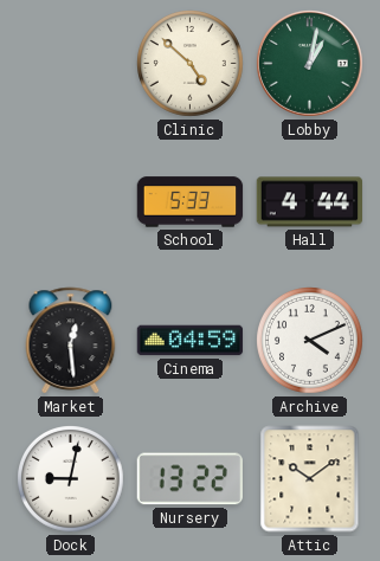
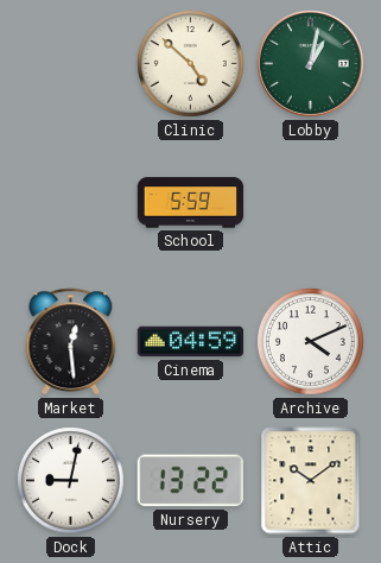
School: 5:33 -> 5:59 (191, 203)
Hall: 4:44 -> none (310, 202)
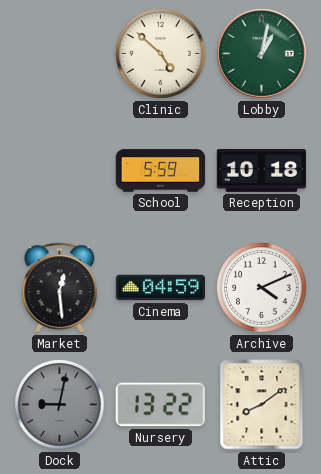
Reception: none -> 10:18 (262, 171)
Dock dial: white -> grey (60, 405)
Attic: 10:09 -> 8:09 (262, 405)
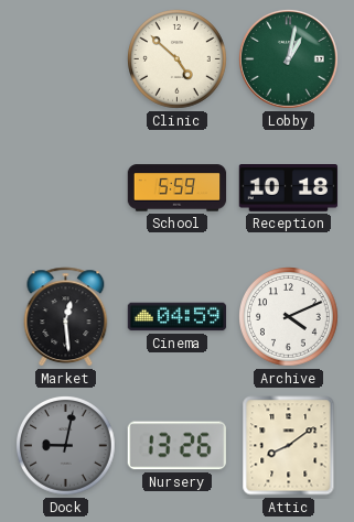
Nursery: 13:22 -> 13:26 (176, 446)
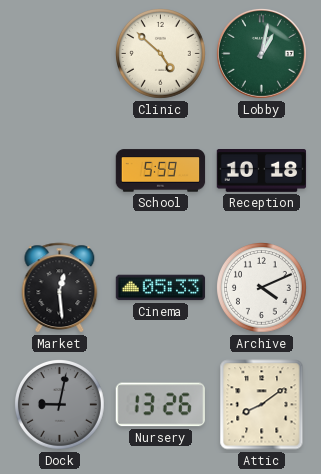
Cinema: 04:59 -> 05:33 (161, 288)
